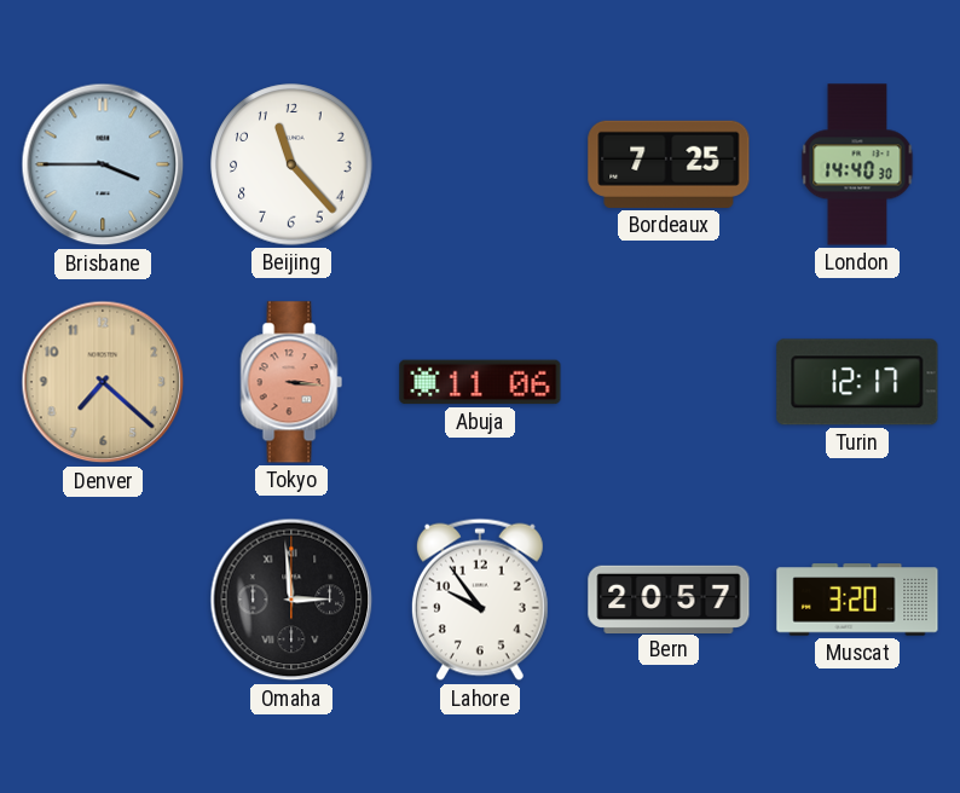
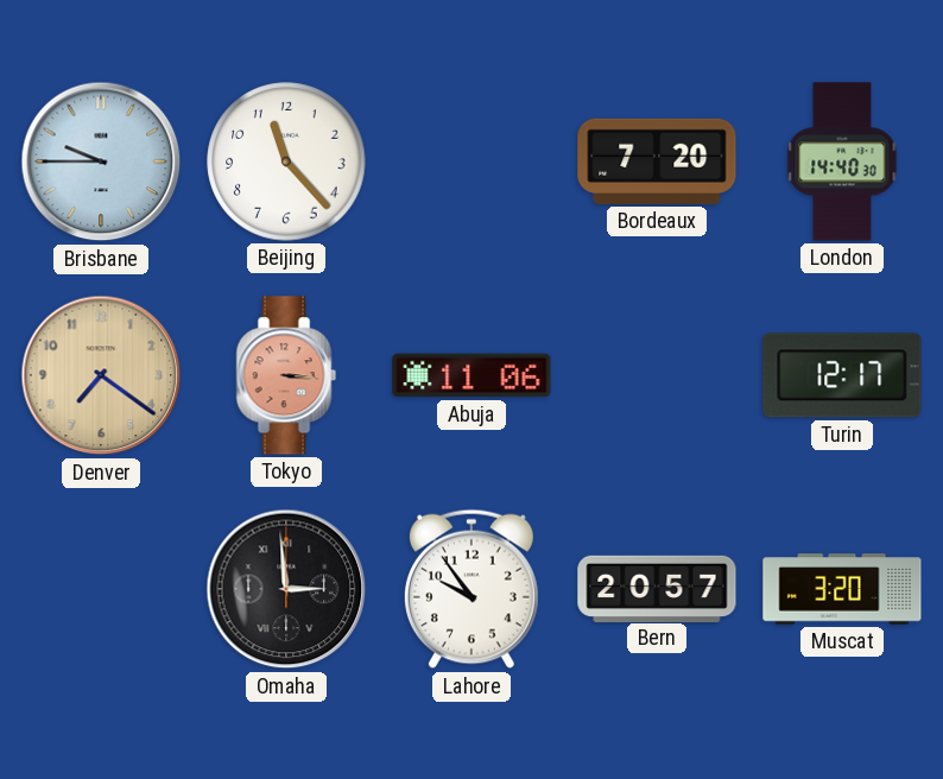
Brisbane: 3:45 -> 9:45 (101, 161)
Bordeaux: 7:25 -> 7:20 (657, 161)
Denver: 7:22 -> 7:21 (101, 375)
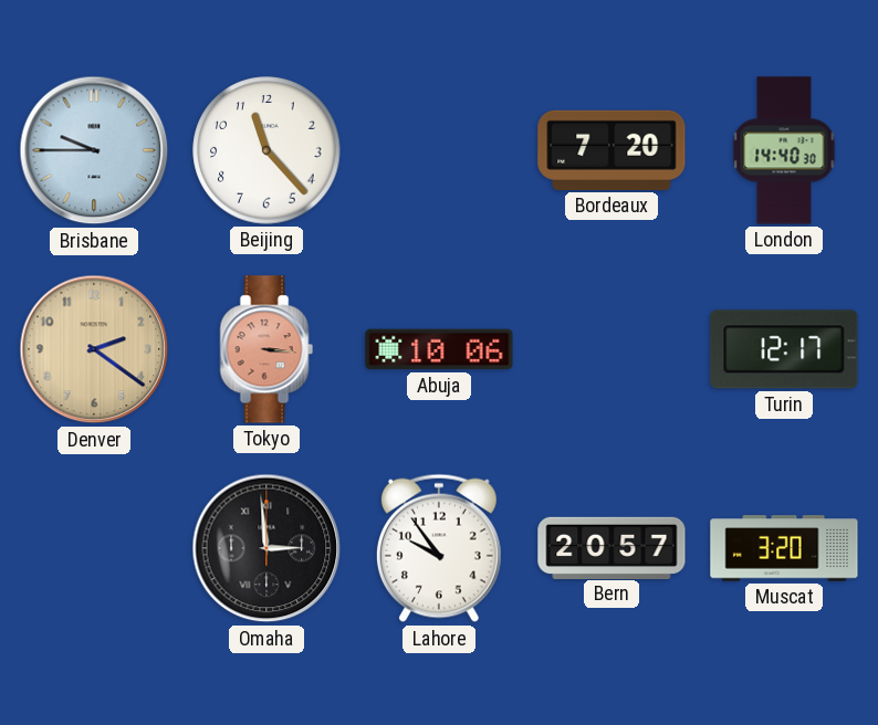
Denver: 7:21 -> 2:21 (94, 349)
Abuja: 11:06 -> 10:06 (439, 349)
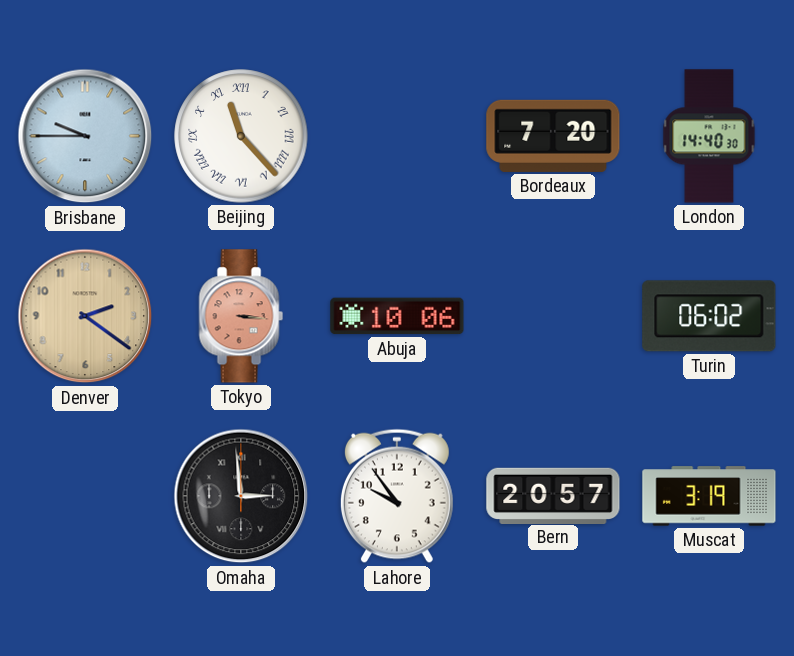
Beijing numerals: Arabic -> Roman (241, 136)
Turin: 12:17 -> 06:02 (709, 316)
Muscat: 3:20 -> 3:19 (709, 496)
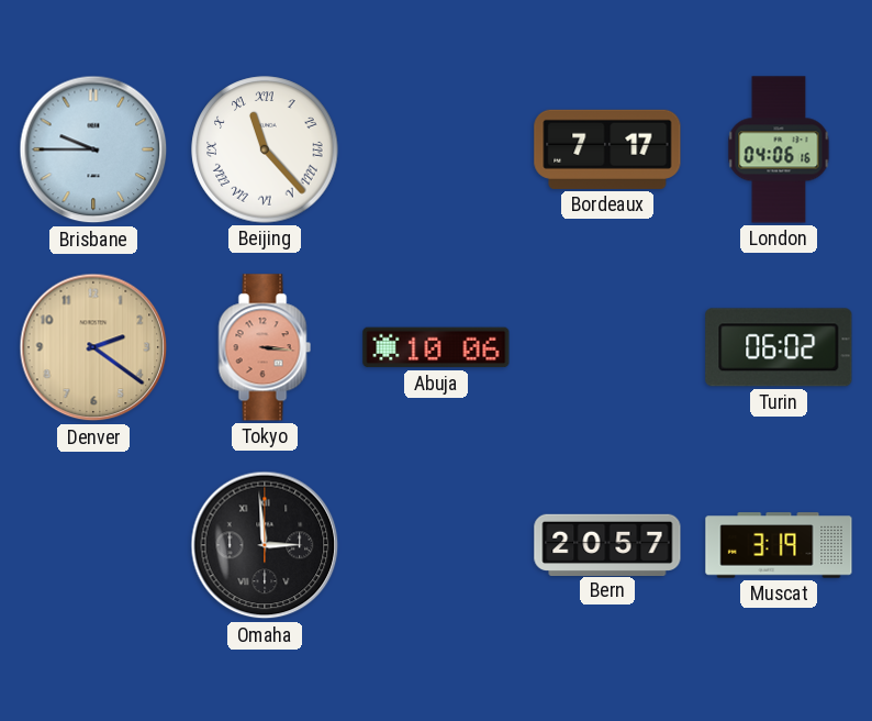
Bordeaux: 7:20 -> 7:17 (607, 149)
London: 14:40 -> 04:06 (779, 149)
Lahore: 9:54 -> none (397, 496)
